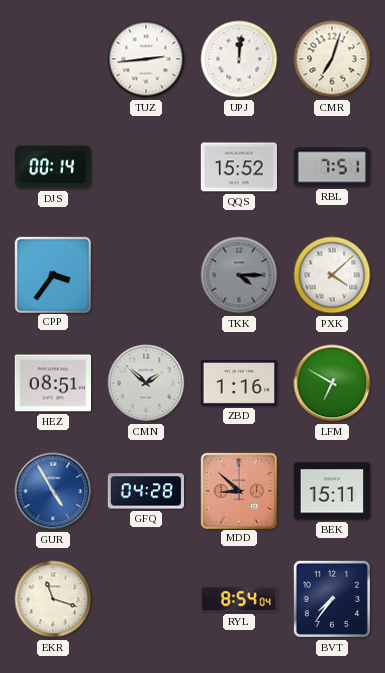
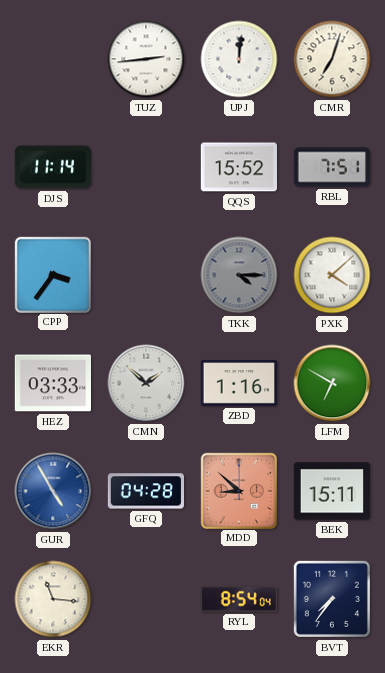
DJS: 00:14 -> 11:14 (52, 167)
HEZ: 08:51 -> 03:33 (52, 383)
EKR: 11:18 -> 11:16 (53, 599)
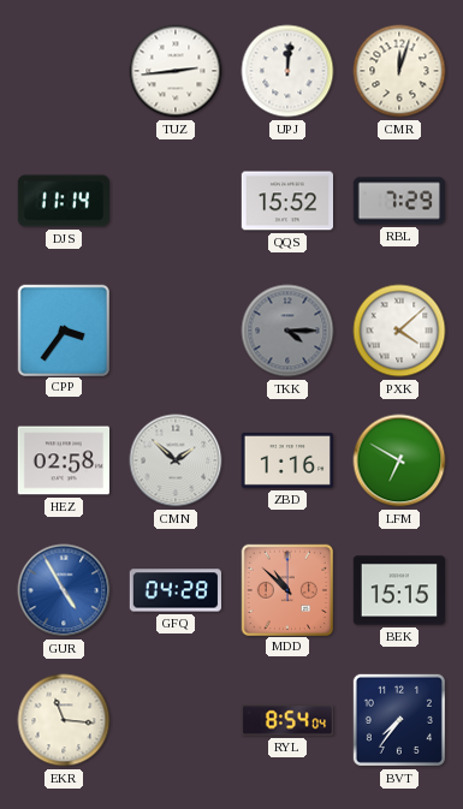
CMR: 7:03 -> 12:03 (399, 71)
RBL: 7:51 -> 7:29 (398, 201)
HEZ: 03:33 -> 02:58 (63, 460)
MDD: 8:52 -> 10:52 (286, 589)
BEK: 15:11 -> 15:15 (398, 590)
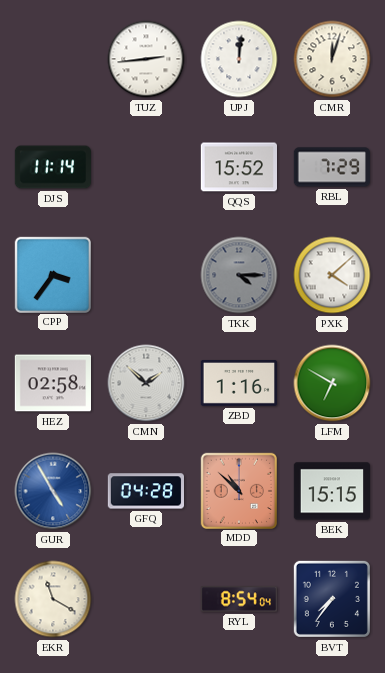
EKR: 11:16 -> 11:20 (53, 599)
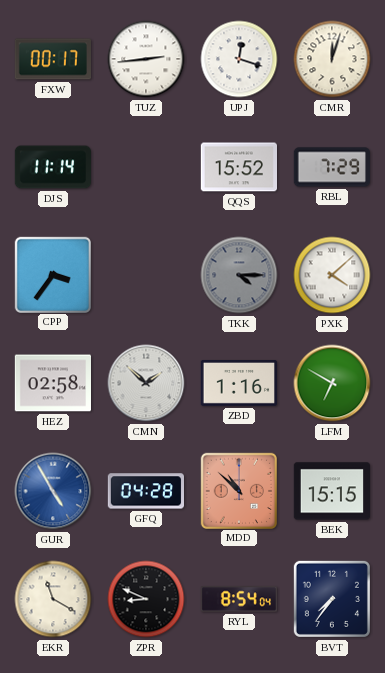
FXW: none -> 00:17 (52, 59)
UPJ: 12:01 -> 12:18 (239, 59)
ZPR: none -> 8:49 (146, 599)
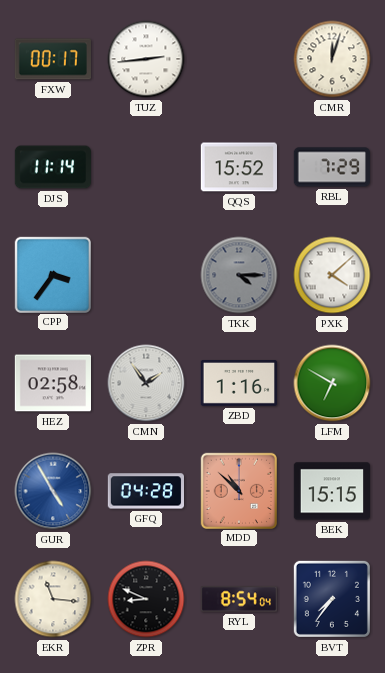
UPJ: 12:18 -> none (239, 59)
CMN: 1:52 -> 1:54 (146, 383)
EKR: 11:20 -> 11:16 (53, 599)
